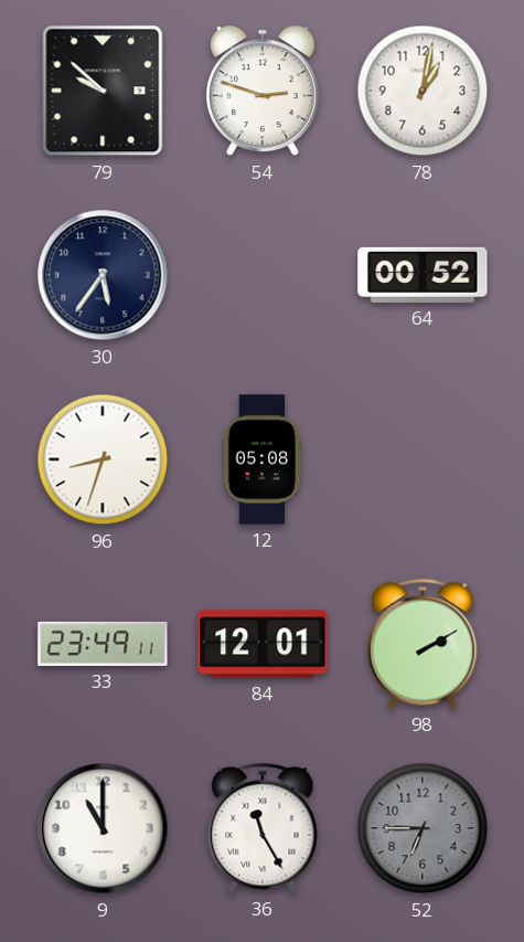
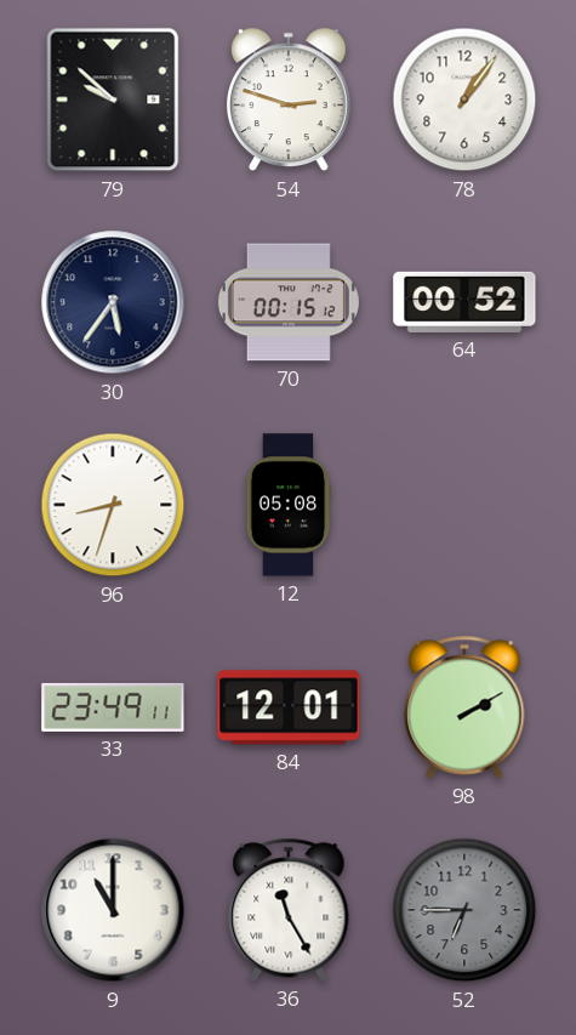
78: 1:02 -> 1:06 (464, 99)
70: none -> 00:15 (289, 302)
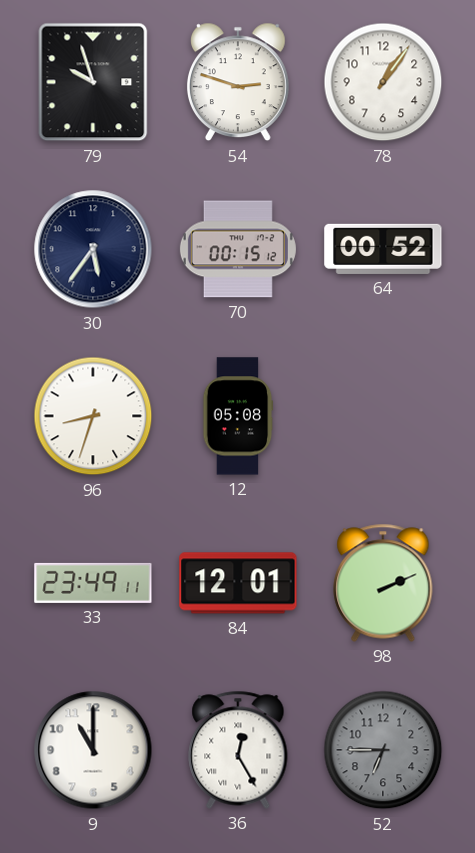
79: 9:52 -> 9:57 (93, 82)
98: 2:10 -> 2:11 (383, 583)
36: 11:25 -> 12:25 (238, 750)
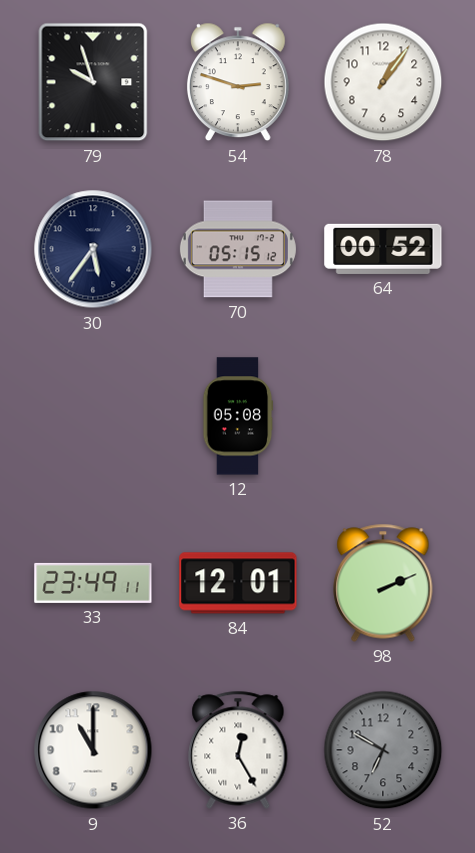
70: 00:15 -> 05:15 (238, 249)
96: 8:33 -> none (93, 416)
52: 6:45 -> 6:50 (383, 750)
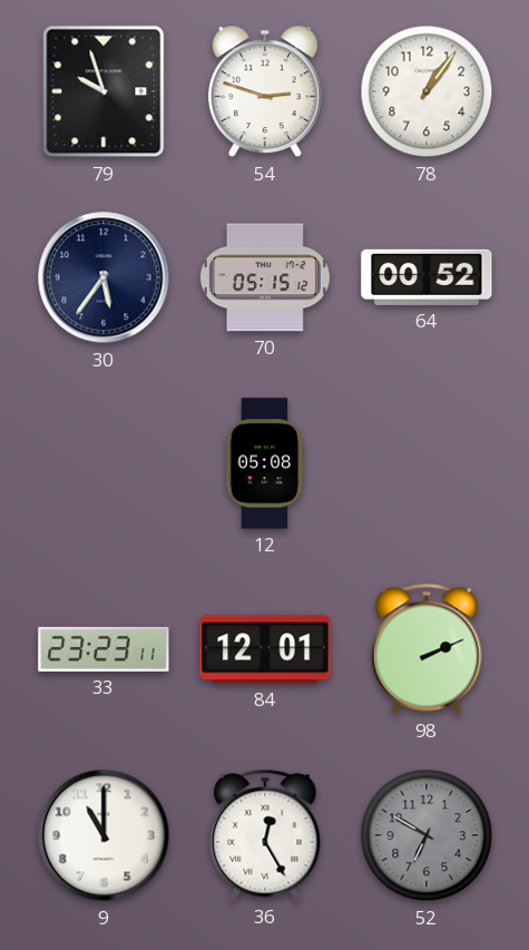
33: 23:49 -> 23:23 (104, 649)
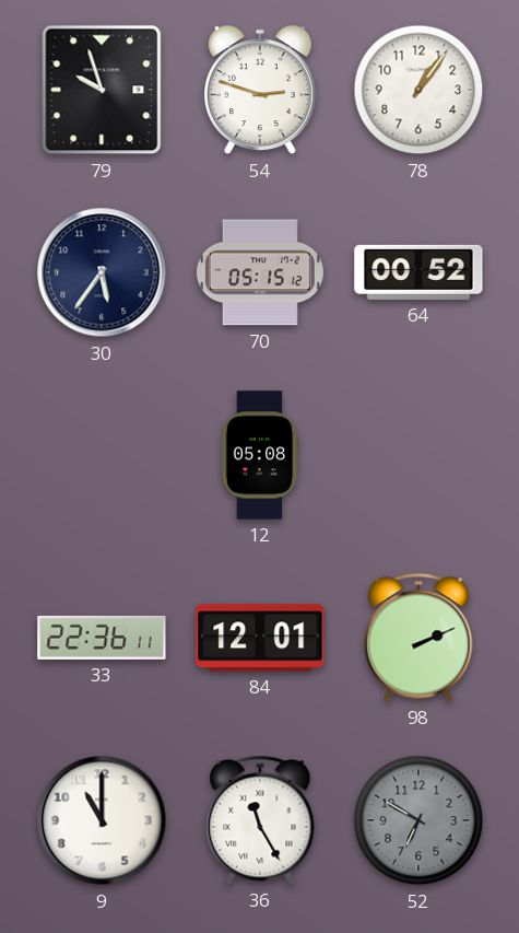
33: 23:23 -> 22:36 (102, 638)
36: 12:25 -> 11:25 (260, 820)
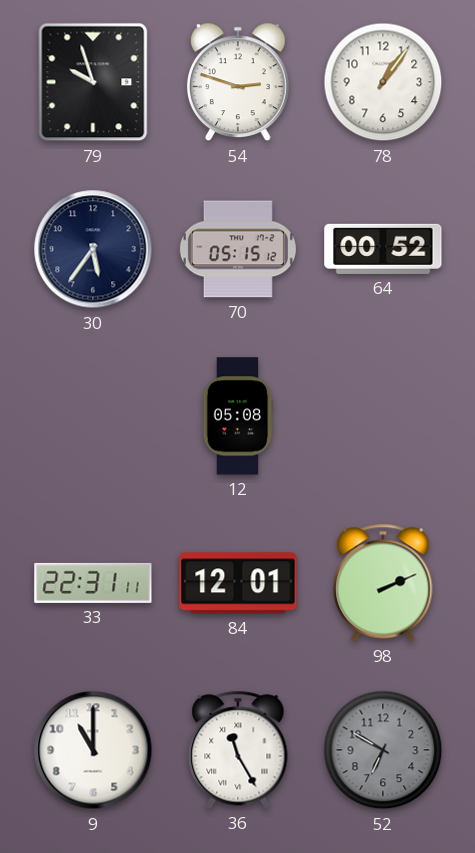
33: 22:36 -> 22:31 (93, 583)
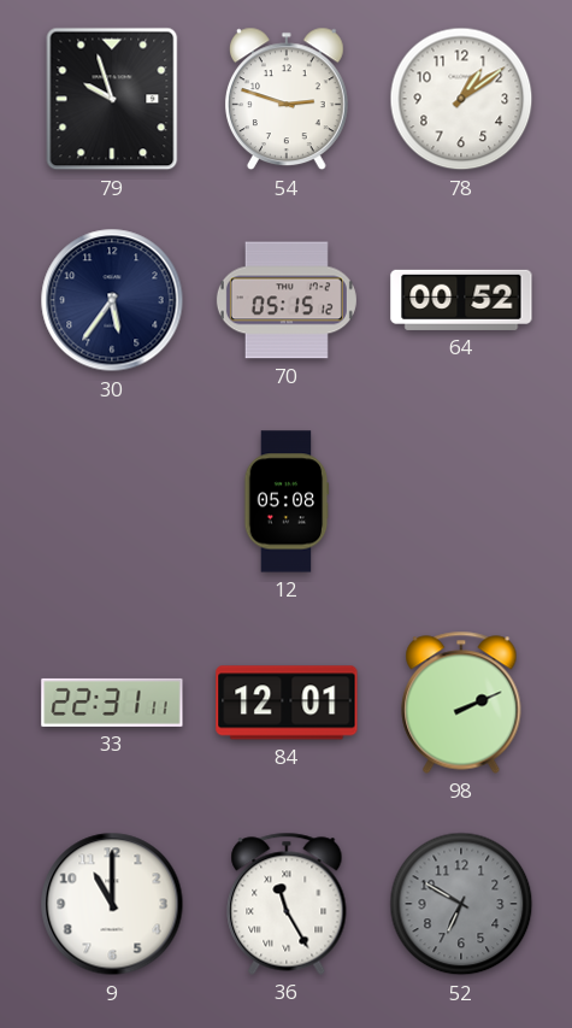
78: 1:06 -> 1:09 (461, 99)
